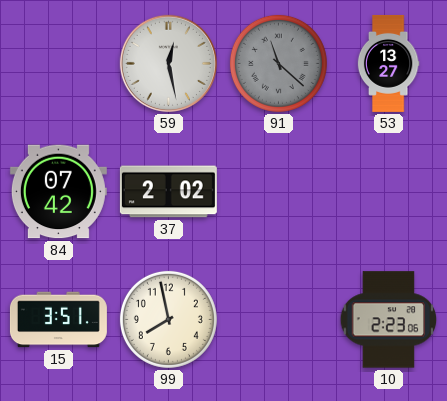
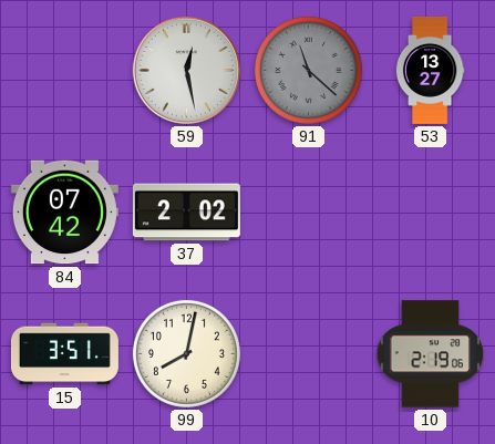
99: 7:58 -> 8:02 (186, 353)
10: 2:23 -> 2:19 (431, 354)
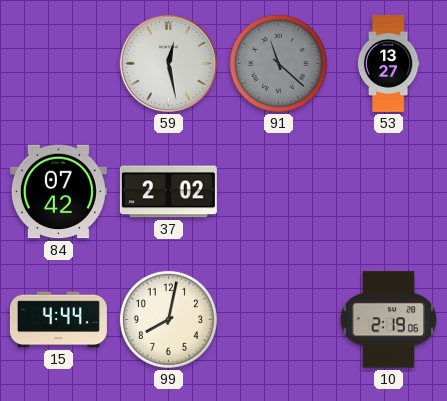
15: 3:51 -> 4:44 (58, 320)
